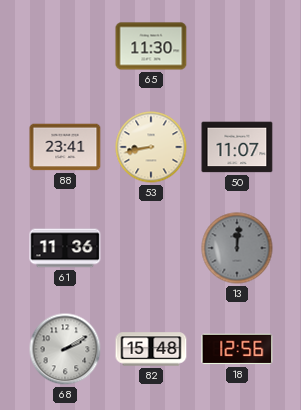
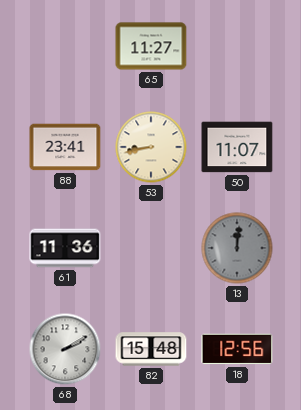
65: 11:30 -> 11:27 (151, 46)
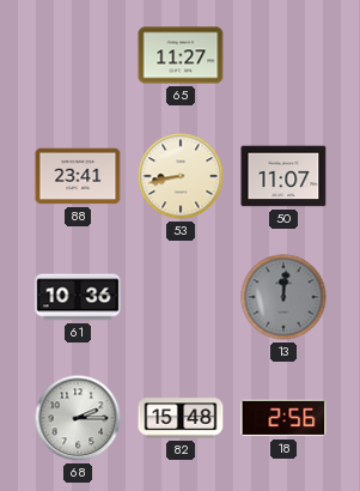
61: 11:36 -> 10:36 (78, 297)
68: 2:10 -> 2:15 (78, 418)
18: 12:56 -> 2:56 (283, 418)
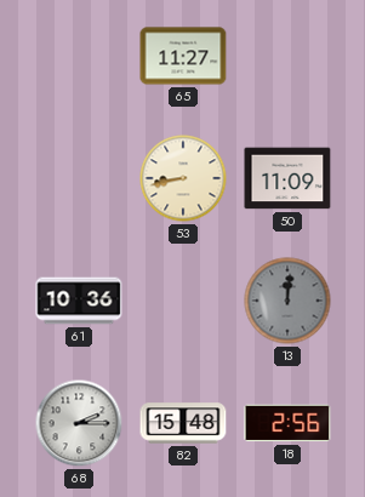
88: 23:41 -> none (78, 176)
50: 11:07 -> 11:09 (287, 178)
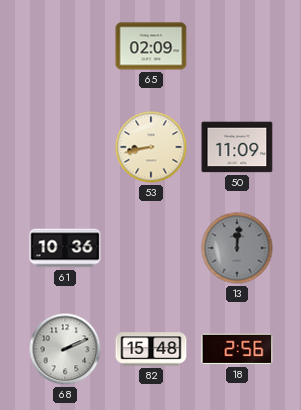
65: 11:27 -> 02:09 (151, 46)
68: 2:15 -> 2:11 (65, 349)
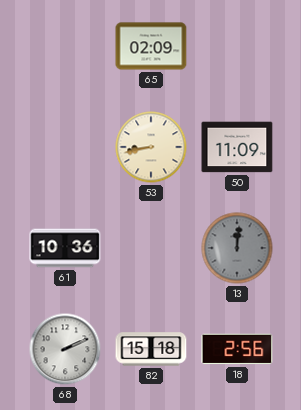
82: 15:48 -> 15:18 (151, 349)
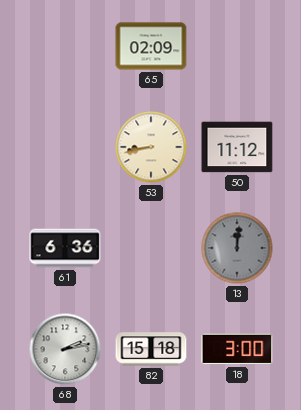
50: 11:09 -> 11:12 (237, 147)
61: 10:36 -> 6:36 (65, 248)
68: 2:11 -> 2:13 (65, 349)
18: 2:56 -> 3:00 (237, 349)
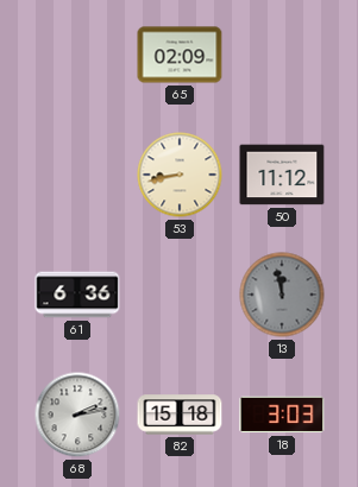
13: 12:01 -> 11:58 (282, 295)
18: 3:00 -> 3:03 (282, 415)
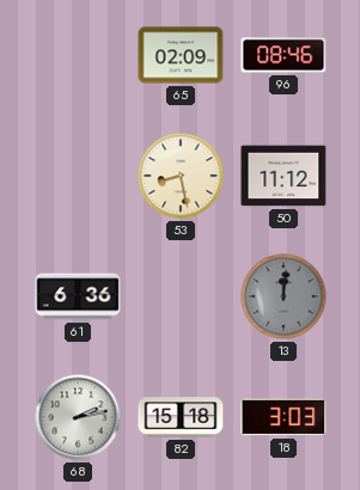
96: none -> 08:46 (283, 55)
53: 8:43 -> 8:28 (181, 176)
13: 11:58 -> 12:01 (283, 296)
